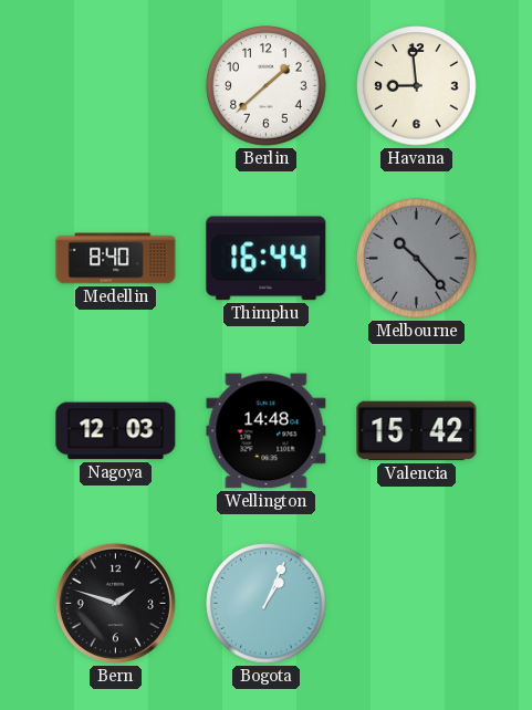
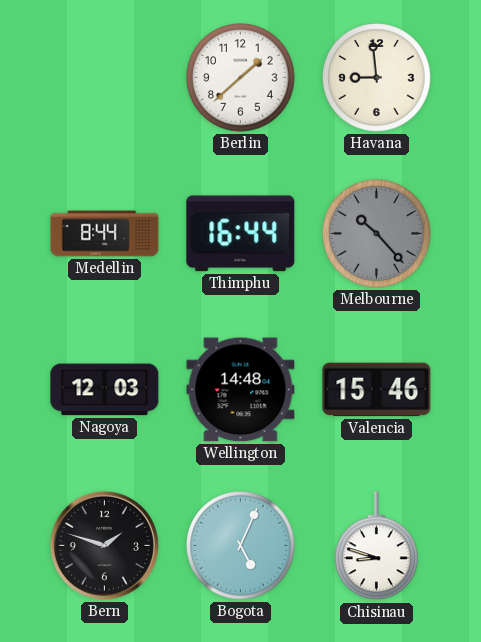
Medellin: 8:40 -> 8:44 (105, 234)
Valencia: 15:42 -> 15:46 (377, 390)
Bogota: 1:04 -> 5:04 (241, 546)
Chisinau: none -> 8:48 (377, 546)
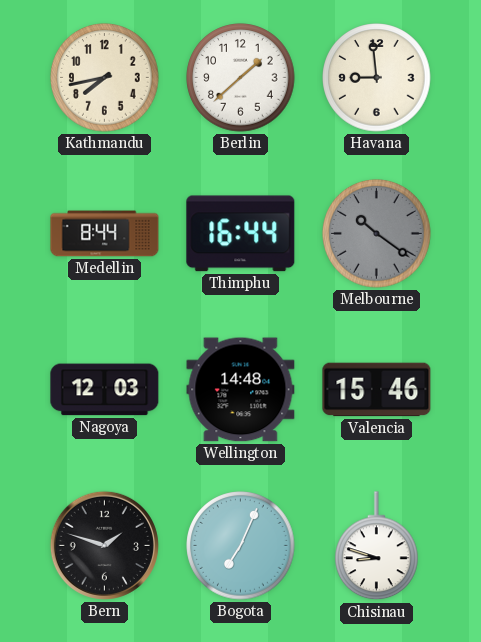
Kathmandu: none -> 7:43 (105, 78)
Melbourne: 10:23 -> 10:21 (377, 234)
Bogota: 5:04 -> 7:04 (241, 546)
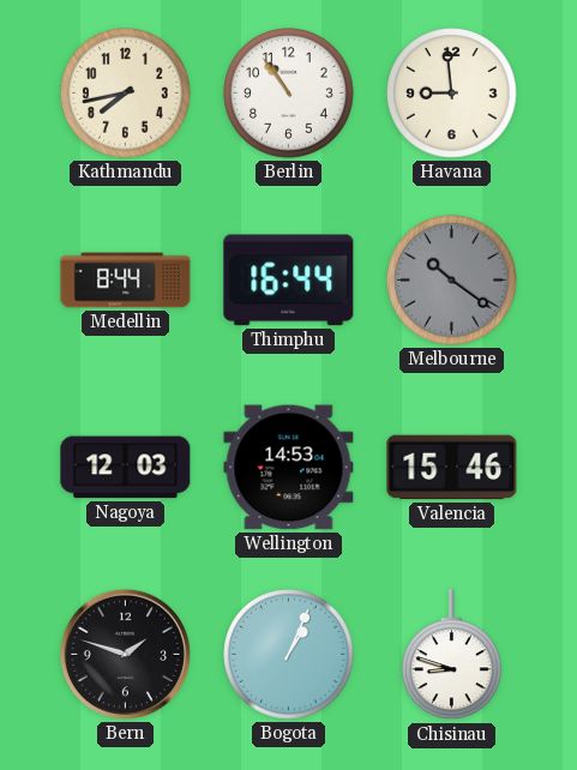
Berlin: 1:38 -> 10:54 (289, 94)
Wellington: 14:48 -> 14:53 (289, 468)
Bogota: 7:04 -> 1:04 (289, 655)
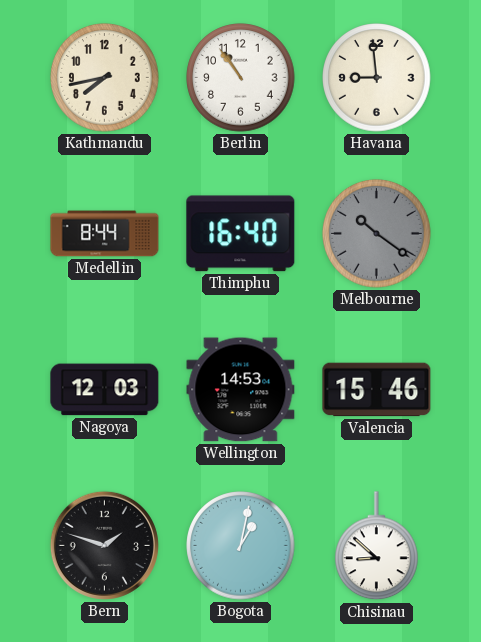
Thimphu: 16:44 -> 16:40 (241, 234)
Bogota: 1:04 -> 1:02 (241, 546)
Chisinau: 8:48 -> 8:52 (377, 546)
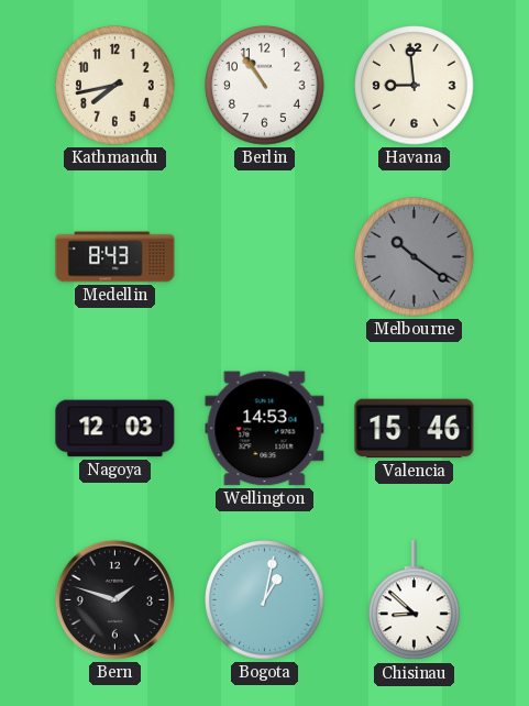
Medellin: 8:44 -> 8:43 (115, 257)
Thimphu: 16:40 -> none (241, 234)
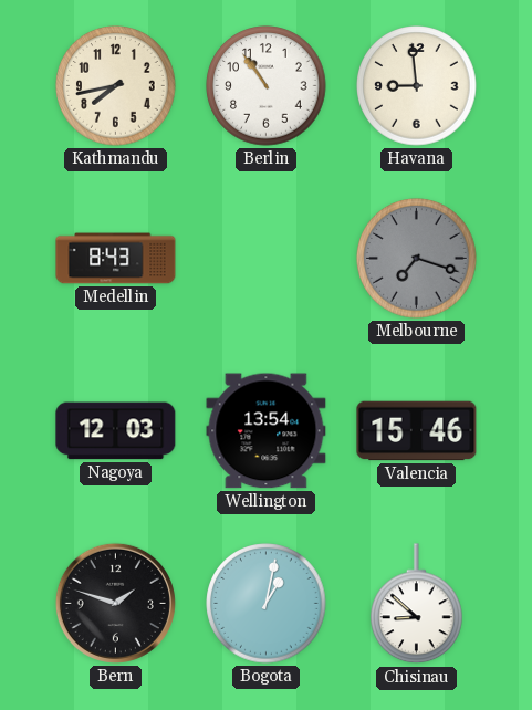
Melbourne: 10:21 -> 7:18 (417, 259)
Wellington: 14:53 -> 13:54 (267, 431)
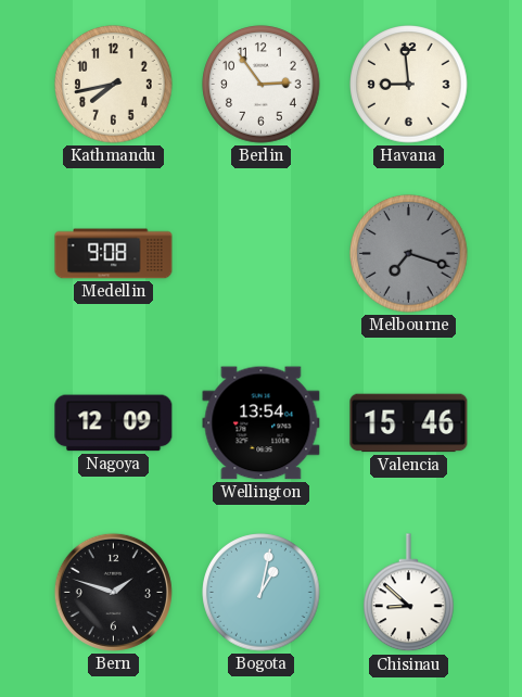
Berlin: 10:54 -> 2:54 (262, 85)
Medellin: 8:43 -> 9:08 (114, 254)
Nagoya: 12:03 -> 12:09 (114, 423)
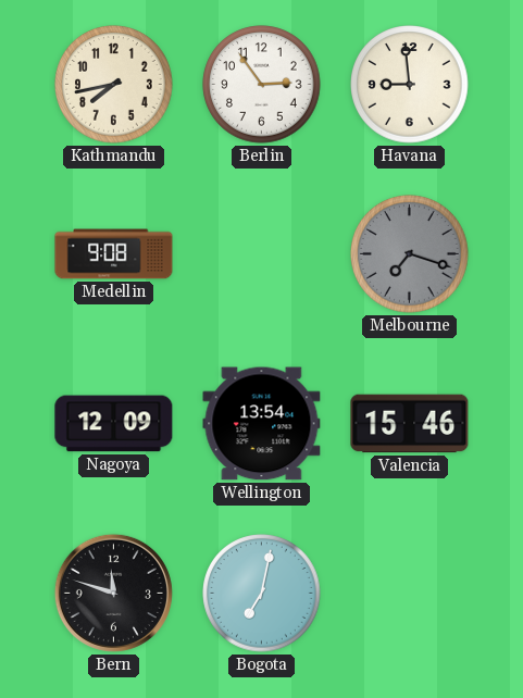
Bern: 1:48 -> 11:48 (113, 593)
Bogota: 1:02 -> 7:02 (262, 594)
Chisinau: 8:52 -> none (409, 593)
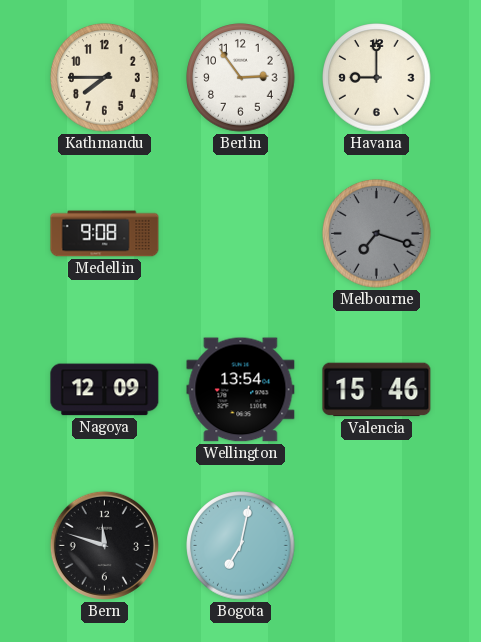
Kathmandu: 7:43 -> 7:45 (105, 78)
Havana: 8:59 -> 9:00 (377, 78)
